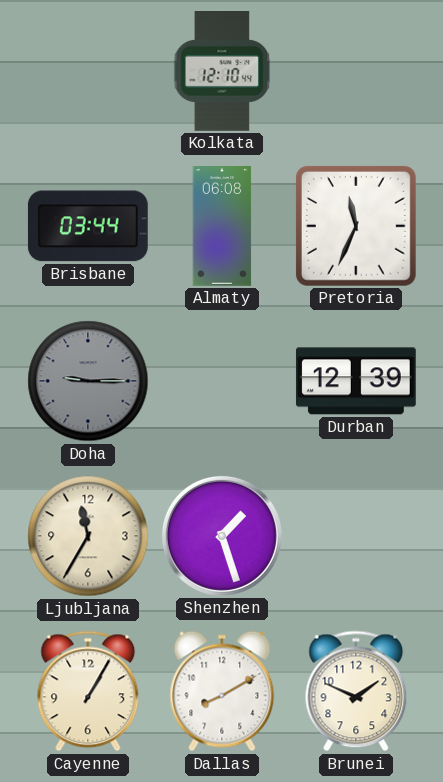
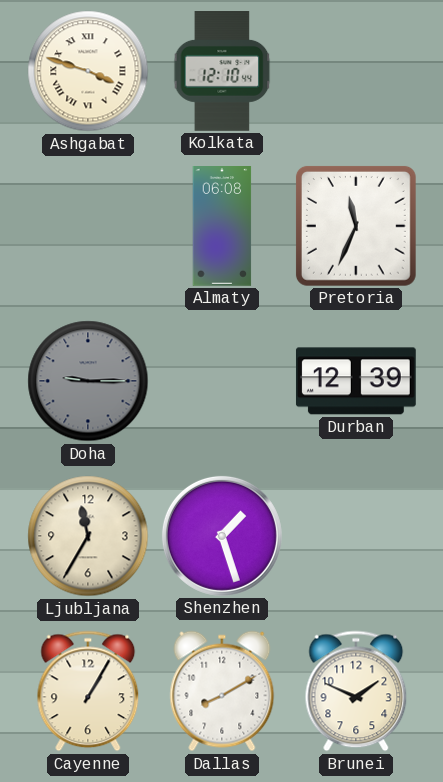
Ashgabat: none -> 3:48 (88, 71)
Brisbane: 03:44 -> none (88, 226)
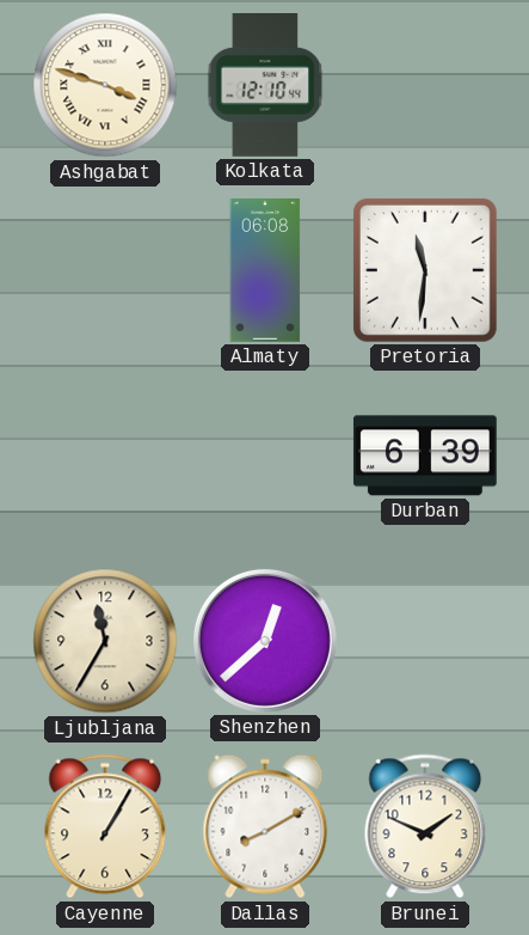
Pretoria: 11:34 -> 11:31 (425, 270)
Doha: 9:15 -> none (88, 381)
Durban: 12:39 -> 6:39 (425, 456)
Shenzhen: 1:27 -> 12:38 (265, 641)
